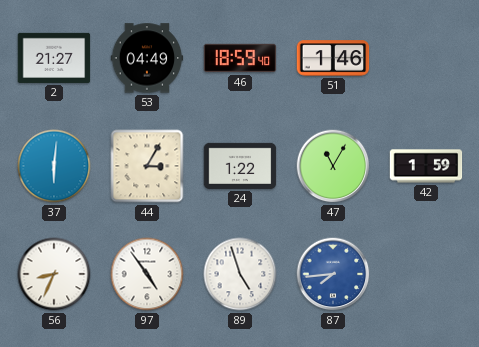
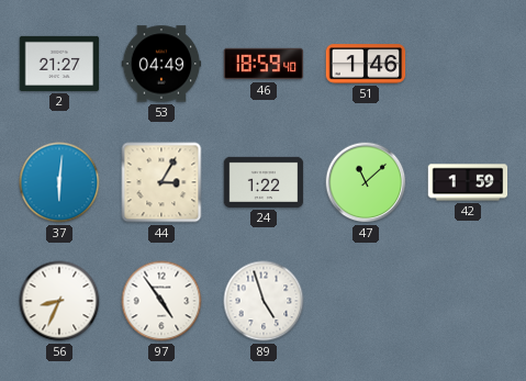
47: 11:05 -> 11:08 (366, 182)
87: 7:44 -> none (333, 274)
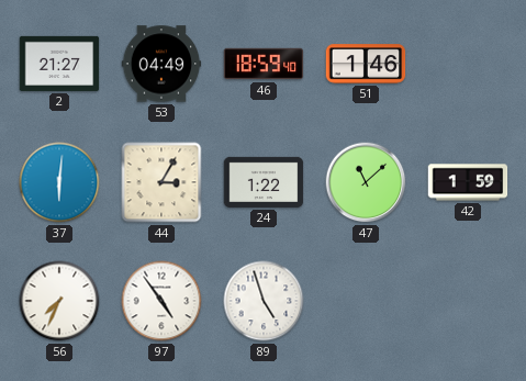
56: 8:34 -> 7:34 (59, 301)
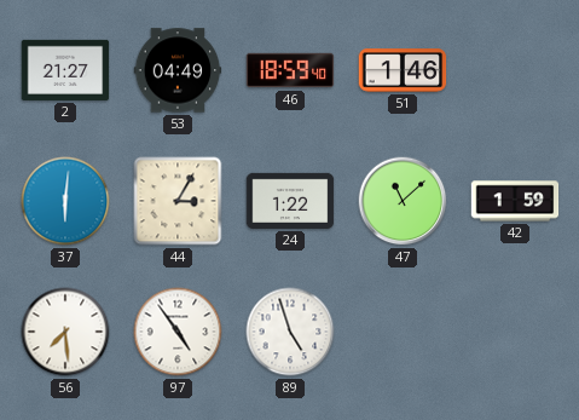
56: 7:34 -> 7:29 (65, 332)
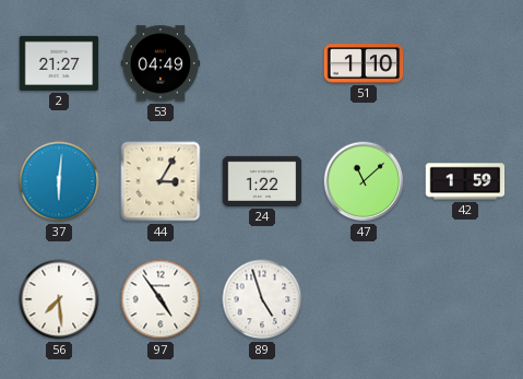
46: 18:59 -> none (290, 70)
51: 1:46 -> 1:10 (364, 63)
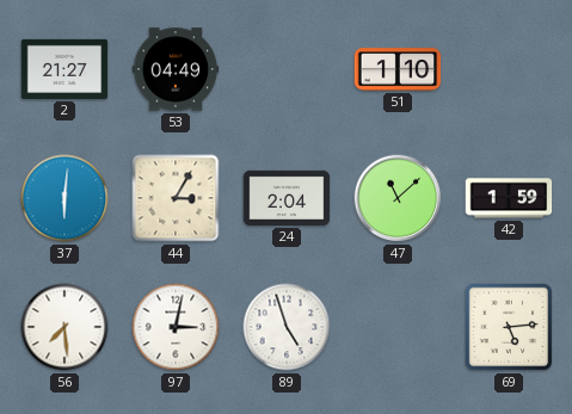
24: 1:22 -> 2:04 (287, 198)
97: 4:54 -> 3:02 (176, 327)
69: none -> 5:14 (509, 327)
